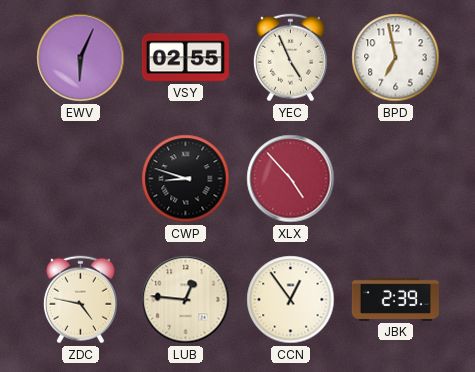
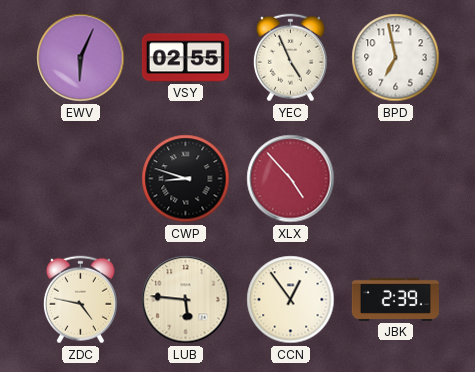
LUB: 12:46 -> 5:46 (186, 300)
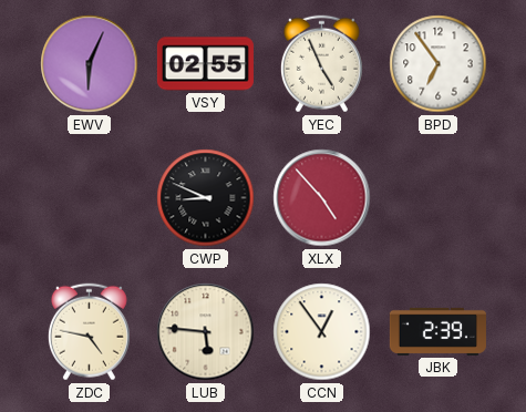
BPD: 6:58 -> 6:54 (439, 64)
CWP: 8:48 -> 8:49 (206, 198)
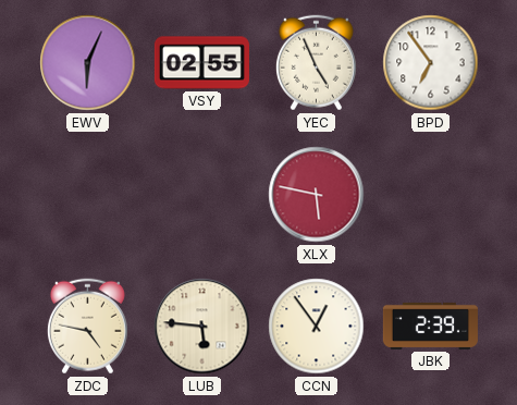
CWP: 8:49 -> none (206, 198)
XLX: 4:53 -> 5:47 (317, 195)
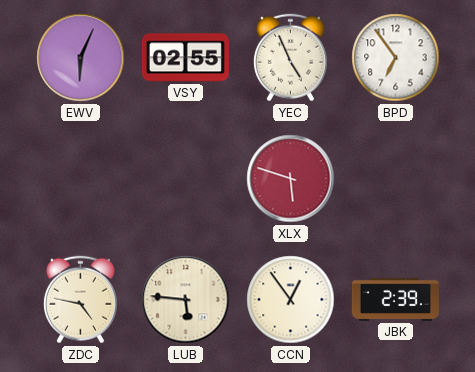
XLX: 5:47 -> 5:48 (291, 179)
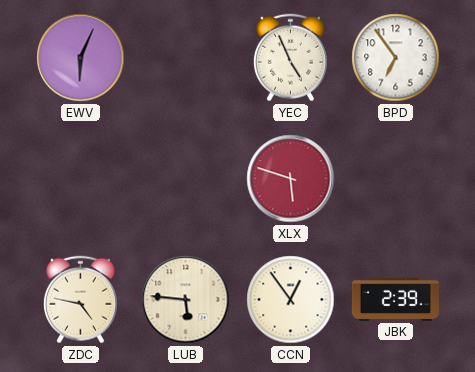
VSY: 02:55 -> none (185, 58)
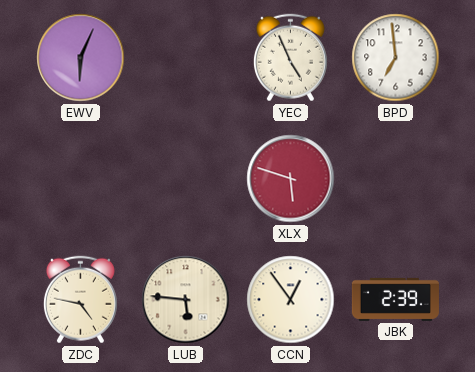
BPD: 6:54 -> 6:59 (396, 58)
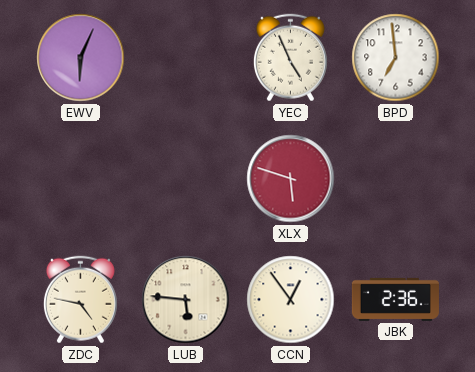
JBK: 2:39 -> 2:36 (395, 299)
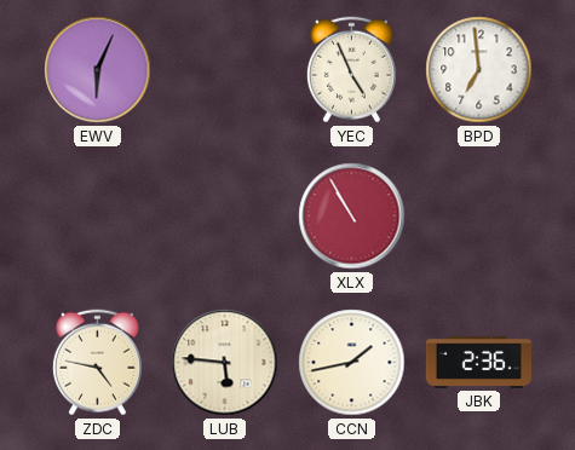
XLX: 5:48 -> 10:55 (352, 217)
CCN: 12:54 -> 1:43 (352, 363)
